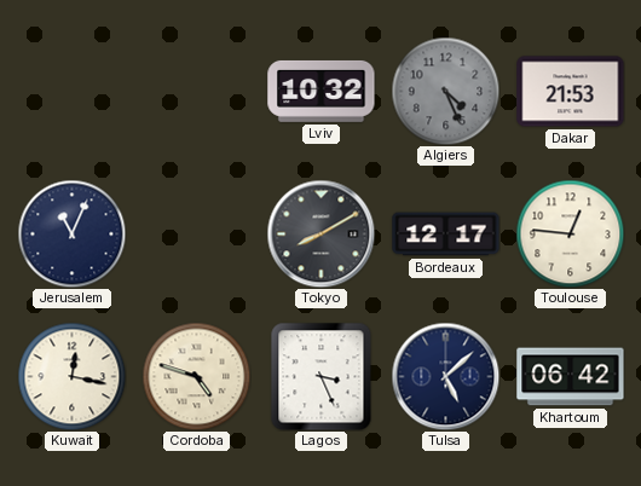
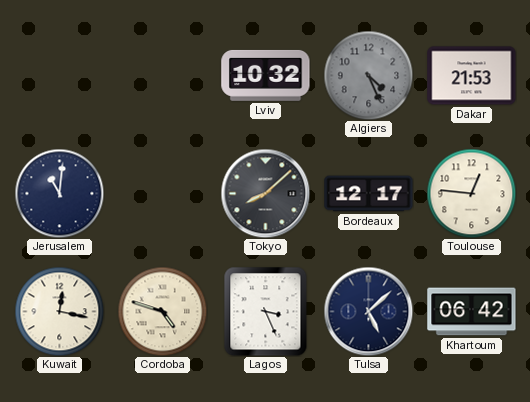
Jerusalem: 11:04 -> 11:01 (59, 193)
Tokyo: 8:10 -> 8:08 (265, 193)
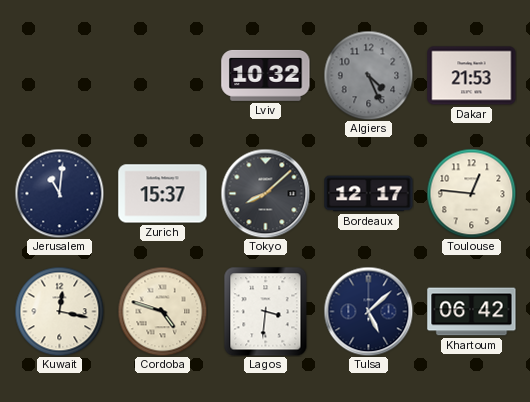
Zurich: none -> 15:37 (163, 194)
Lagos: 3:26 -> 3:31 (266, 311)
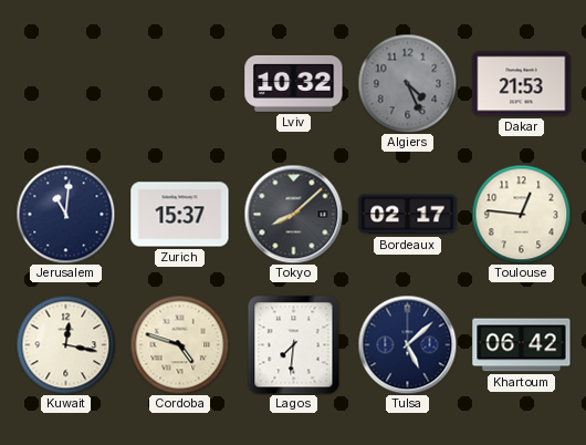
Bordeaux: 12:17 -> 02:17 (408, 215)
Lagos: 3:31 -> 7:31 (294, 344)
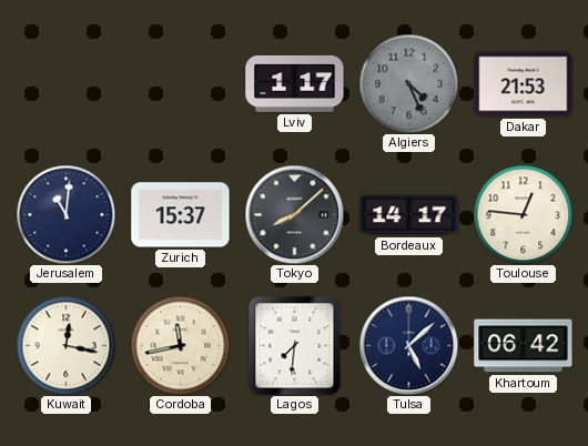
Lviv: 10:32 -> 1:17 (295, 83)
Bordeaux: 02:17 -> 14:17 (409, 215)
Cordoba: 4:48 -> 11:43 (180, 345)
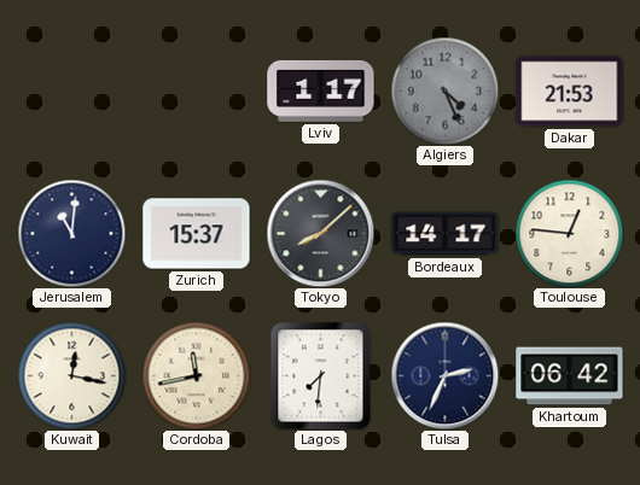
Tulsa: 5:08 -> 2:34 (444, 375)
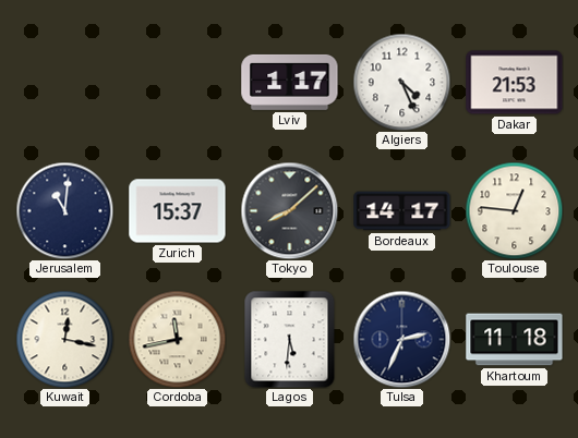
Algiers dial: grey -> white (401, 82)
Lagos: 7:31 -> 5:31 (290, 339)
Khartoum: 06:42 -> 11:18 (515, 340)
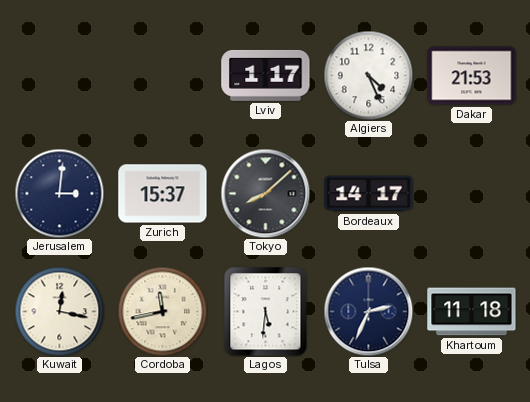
Jerusalem: 11:01 -> 3:01 (59, 193)
Toulouse: 12:46 -> none (514, 210)
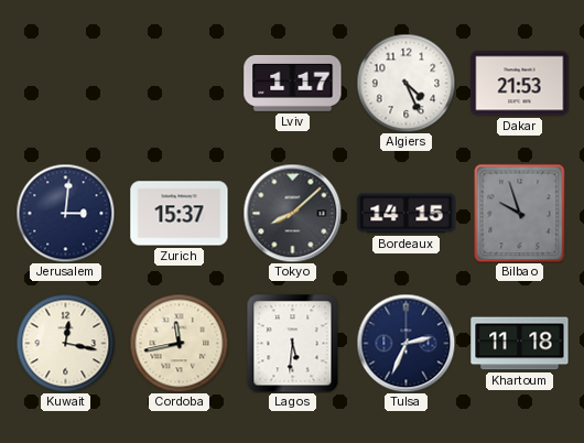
Bordeaux: 14:17 -> 14:15 (407, 214)
Bilbao: none -> 9:57 (520, 213)
